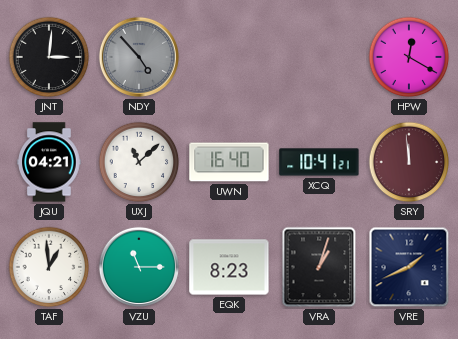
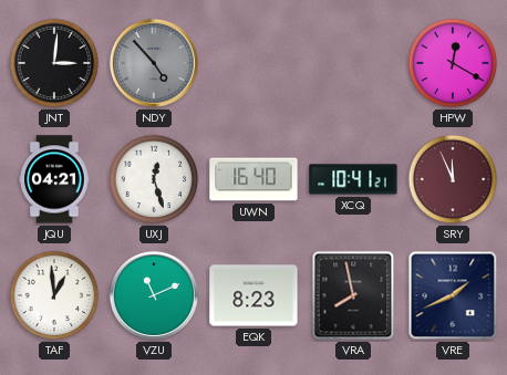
UXJ: 11:08 -> 12:27 (154, 179)
SRY: 11:59 -> 11:56 (453, 179)
VZU: 11:15 -> 11:11 (154, 295)
VRA: 1:03 -> 7:58 (353, 295)
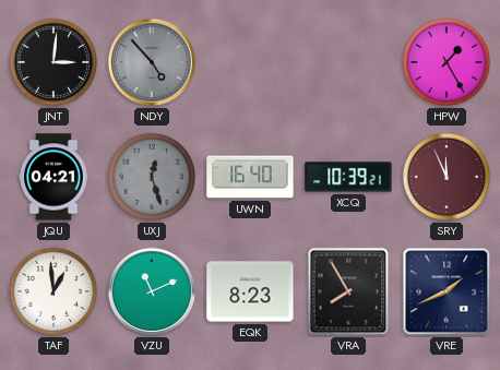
HPW: 12:20 -> 1:25 (447, 62)
UXJ dial: white -> grey (152, 177)
XCQ: 10:41 -> 10:39 (348, 177)
VRA: 7:58 -> 7:55 (348, 291)
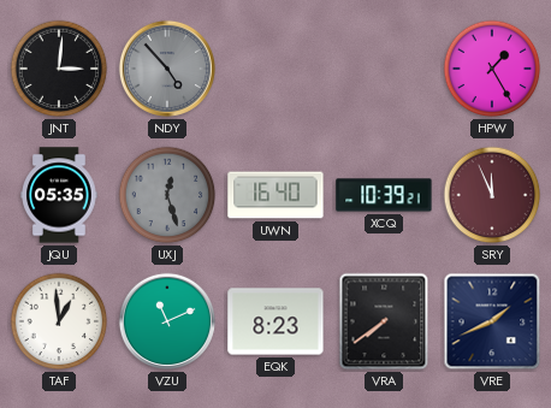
JQU: 04:21 -> 05:35 (59, 195)
VRA: 7:55 -> 7:39 (384, 321)
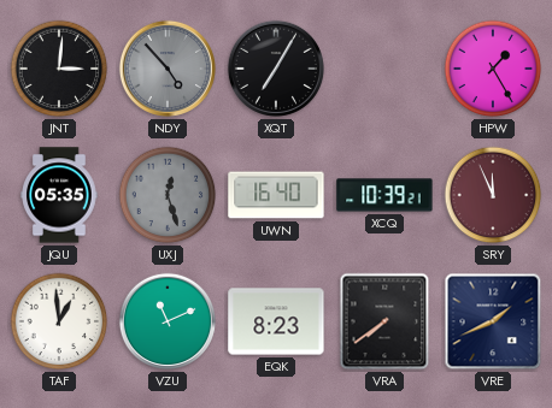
XQT: none -> 7:05 (276, 69)
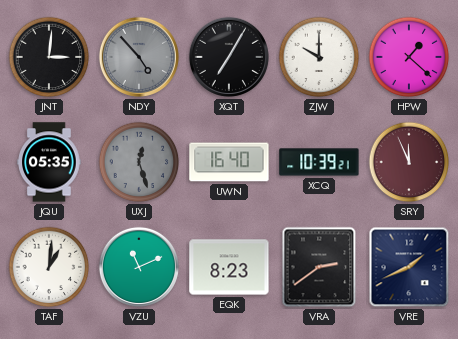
ZJW: none -> 10:00 (319, 57)
HPW: 1:25 -> 1:22 (409, 57)
TAF: 12:59 -> 1:01 (49, 267)
VRA: 7:39 -> 2:39 (319, 267)
